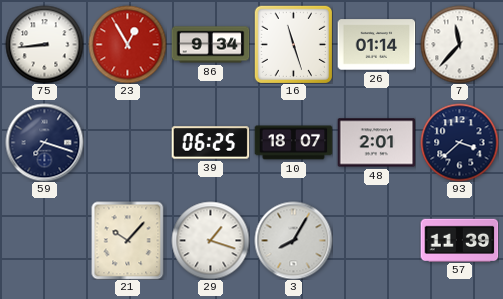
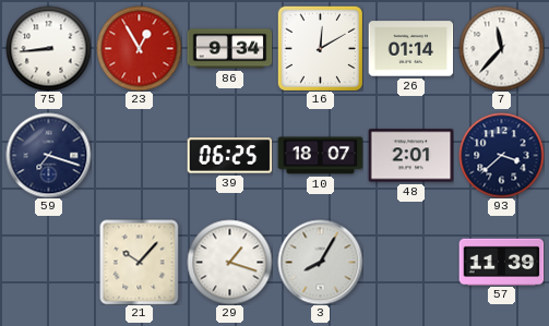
16: 11:27 -> 12:10 (320, 48)
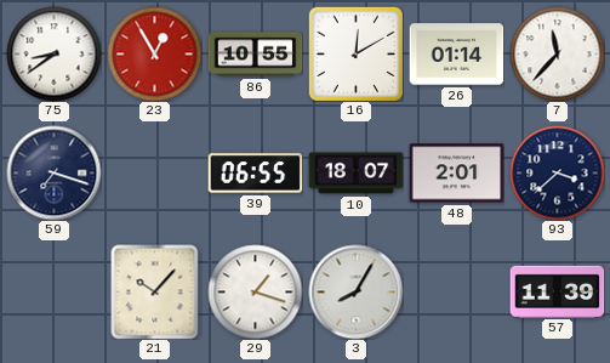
75: 8:44 -> 8:39 (53, 53)
86: 9:34 -> 10:55 (255, 55)
39: 06:25 -> 06:55 (255, 174)
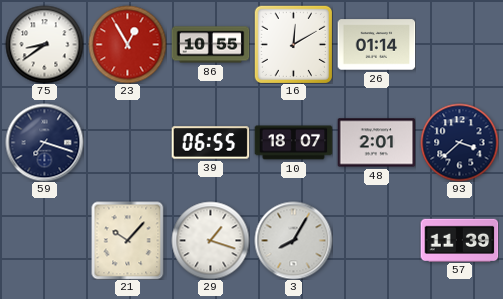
7: 11:37 -> none (557, 53)
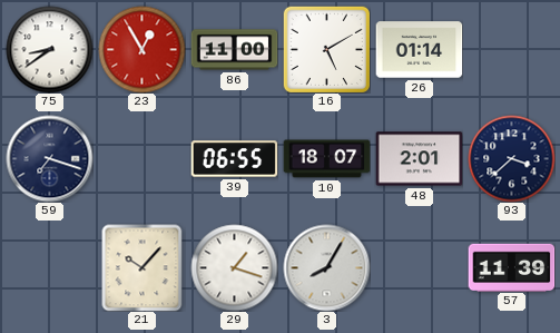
86: 10:55 -> 11:00 (234, 50)
16: 12:10 -> 5:10 (326, 49)
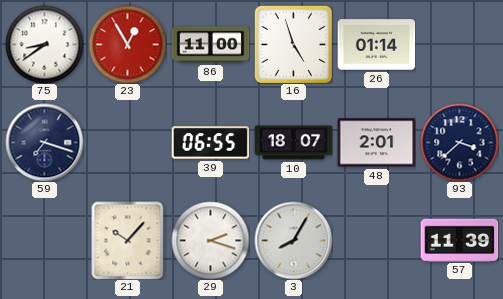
16: 5:10 -> 4:57 (293, 44)
29: 1:18 -> 2:18 (210, 240)
